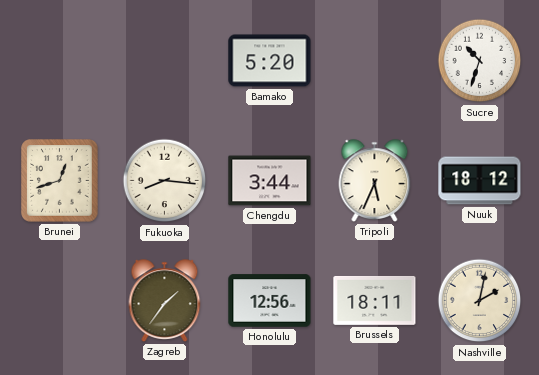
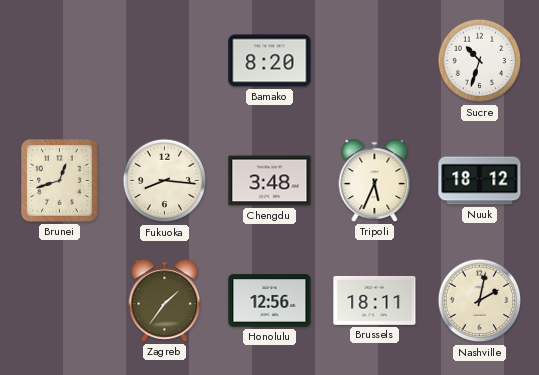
Bamako: 5:20 -> 8:20 (270, 61)
Chengdu: 3:44 -> 3:48 (270, 181)
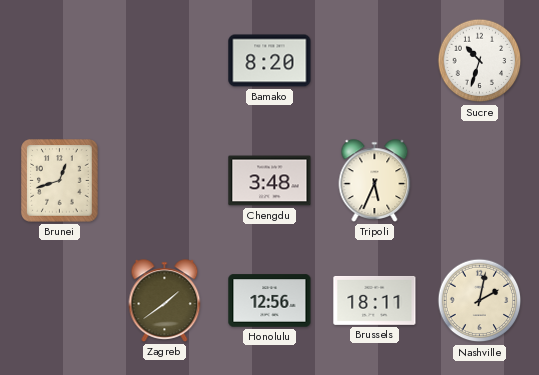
Fukuoka: 8:16 -> none (165, 181)
Nuuk: 18:12 -> none (480, 181)
Zagreb: 1:36 -> 1:39 (165, 301)
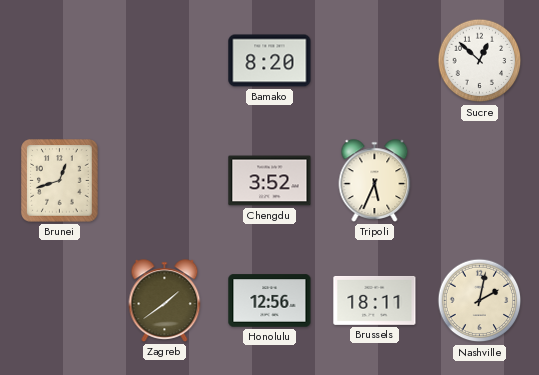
Sucre: 10:33 -> 12:52 (480, 61)
Chengdu: 3:48 -> 3:52 (270, 181)
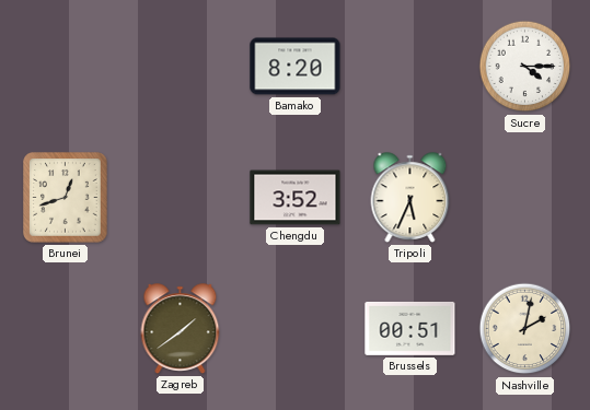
Sucre: 12:52 -> 4:15 (525, 67)
Honolulu: 12:56 -> none (270, 301)
Brussels: 18:11 -> 00:51 (410, 328)
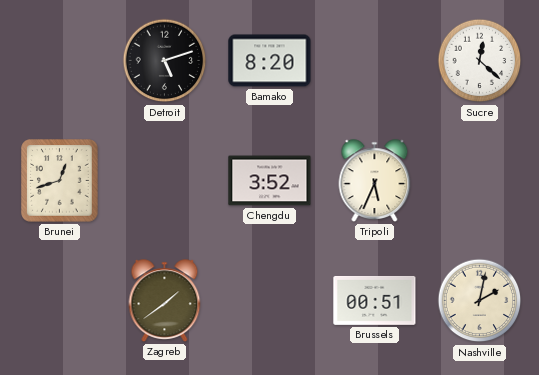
Detroit: none -> 5:12 (165, 61)
Sucre: 4:15 -> 12:22 (480, 61)
